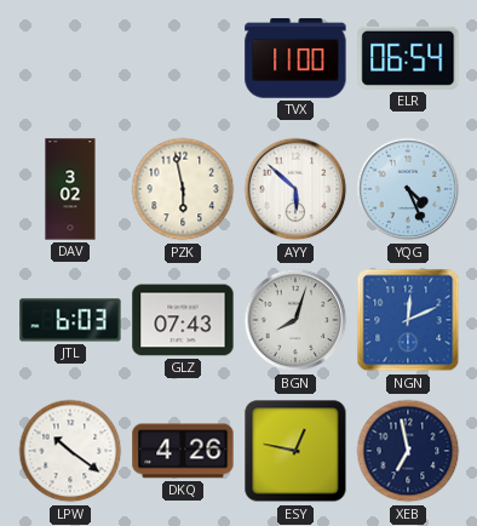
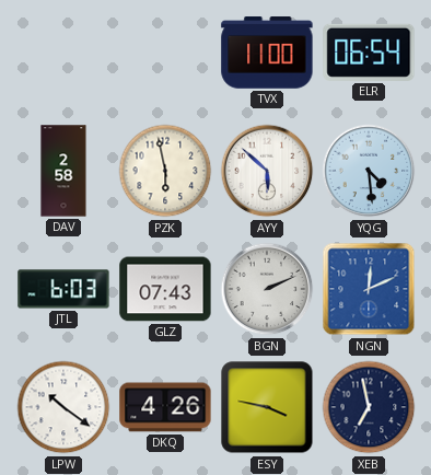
DAV: 3:02 -> 2:58 (63, 171)
YQG: 4:26 -> 4:29 (369, 171)
BGN: 8:03 -> 2:11 (267, 289)
ESY: 12:47 -> 3:47 (267, 407)
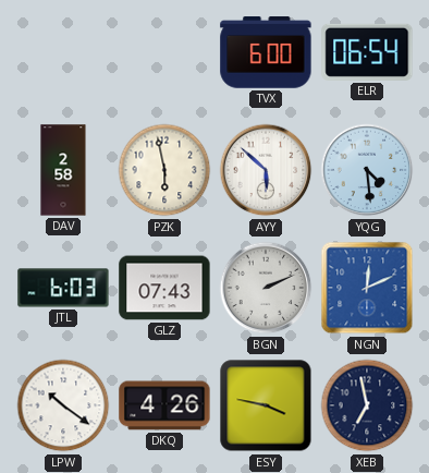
TVX: 11:00 -> 6:00 (266, 52)
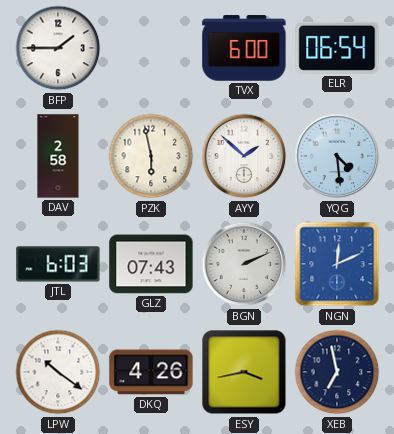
BFP: none -> 1:45 (58, 48)
AYY: 5:52 -> 1:52 (244, 156)
ESY: 3:47 -> 3:43 (244, 372)
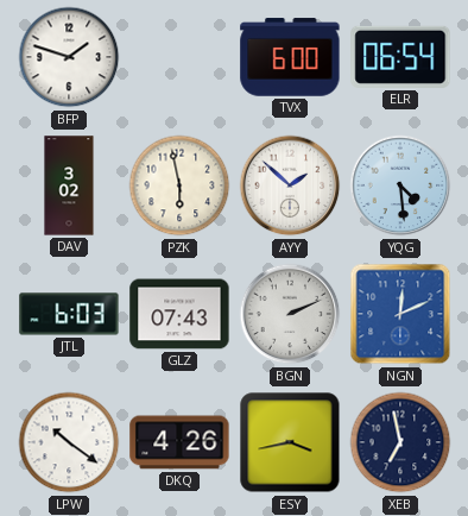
BFP: 1:45 -> 1:48 (69, 57)
DAV: 2:58 -> 3:02 (69, 185)
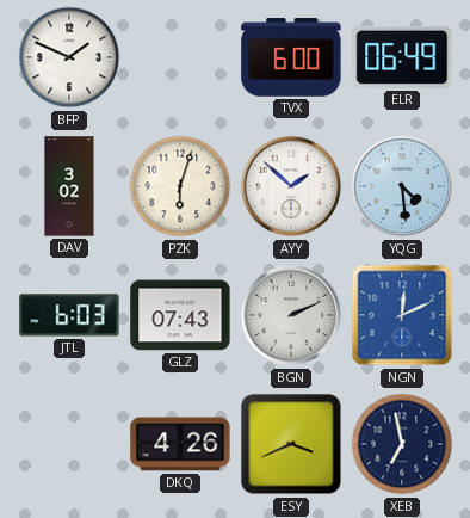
BFP: 1:48 -> 1:49 (69, 57)
ELR: 06:54 -> 06:49 (402, 57)
PZK: 5:58 -> 6:03 (180, 186)
LPW: 10:21 -> none (69, 442)
ESY: 3:43 -> 3:41 (291, 444)
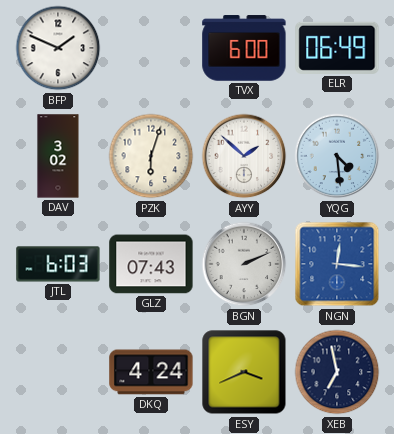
NGN: 12:11 -> 12:16 (337, 264)
DKQ: 4:26 -> 4:24 (151, 372)
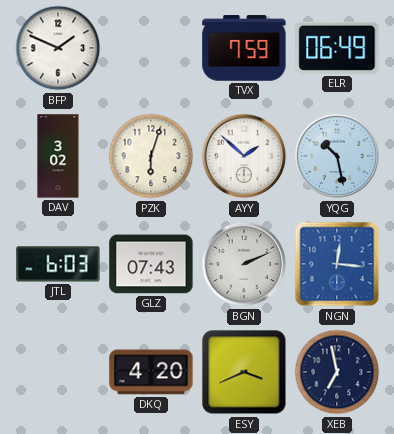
TVX: 6:00 -> 7:59 (244, 48)
YQG: 4:29 -> 10:28 (337, 156)
DKQ: 4:24 -> 4:20 (151, 372)
